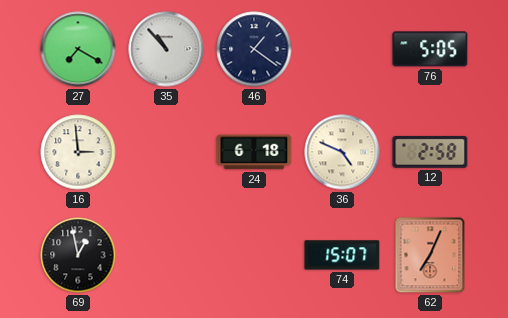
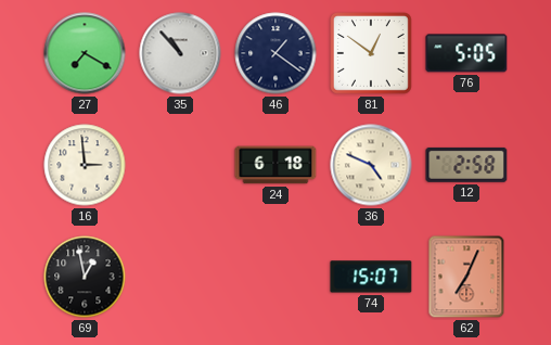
81: none -> 12:51 (372, 54)
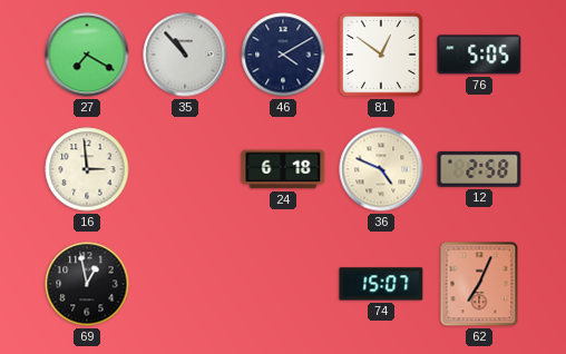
46: 1:21 -> 4:10 (283, 55)
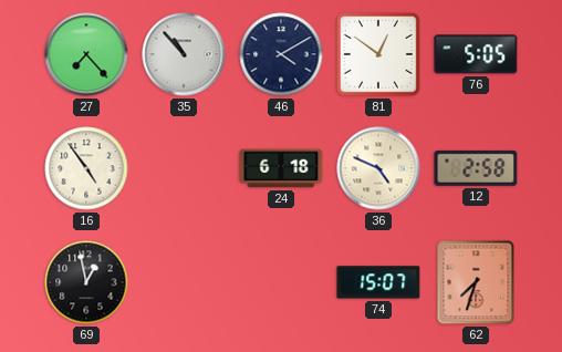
27: 7:20 -> 7:23 (86, 54)
16: 2:59 -> 4:54 (86, 168)
62: 7:04 -> 7:33 (476, 282)
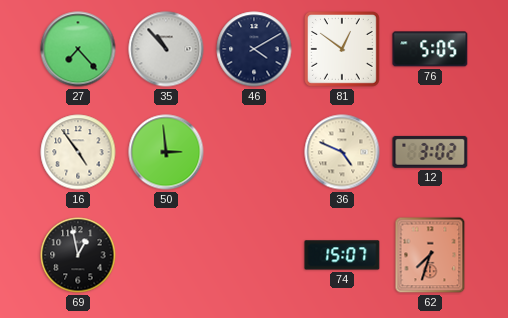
50: none -> 2:59 (166, 152)
24: 6:18 -> none (281, 168)
12: 2:58 -> 3:02 (430, 152)
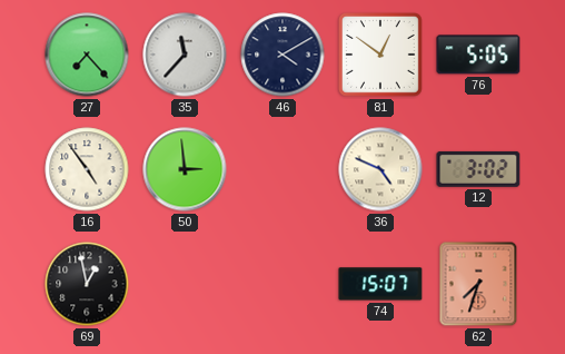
35: 10:53 -> 11:37 (185, 55)
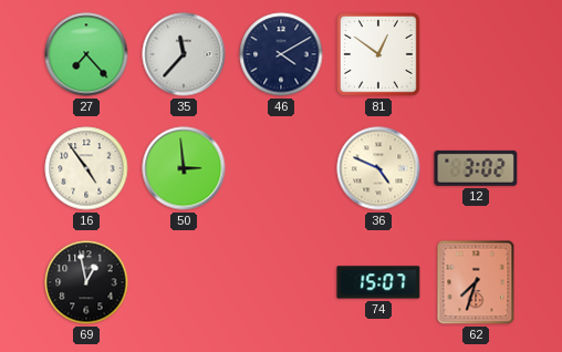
76: 5:05 -> none (478, 55)
